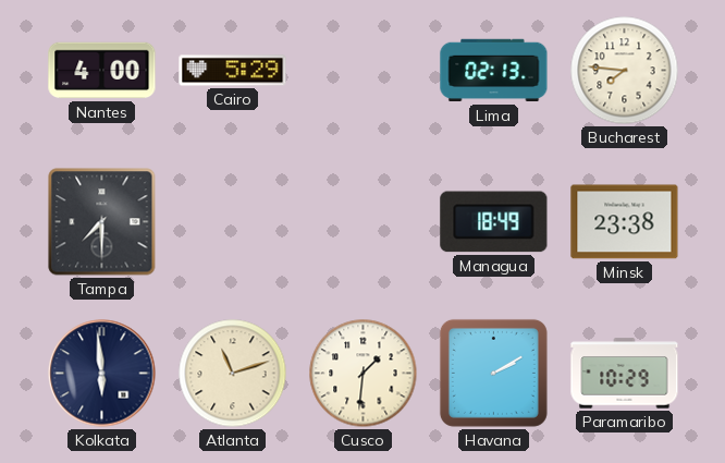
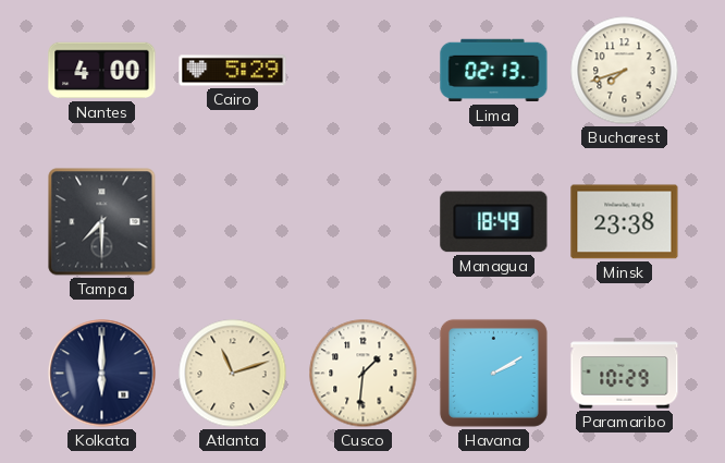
Bucharest: 7:46 -> 7:42 (625, 71)
Kolkata: 5:59 -> 6:00 (102, 374)
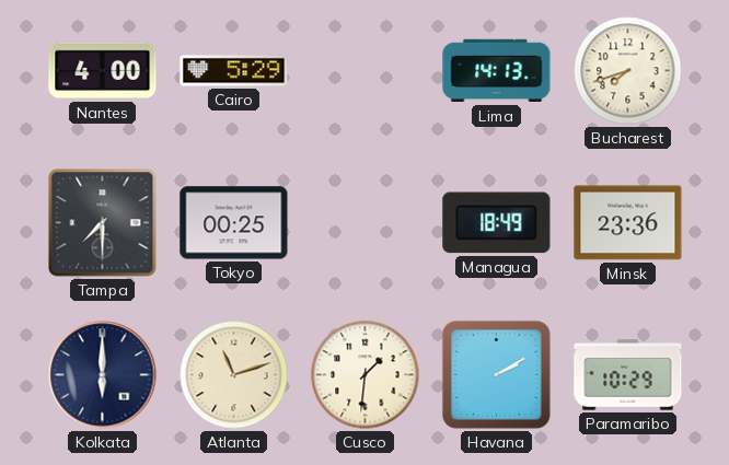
Lima: 02:13 -> 14:13 (497, 71)
Tokyo: none -> 00:25 (234, 223)
Minsk: 23:38 -> 23:36 (628, 223)
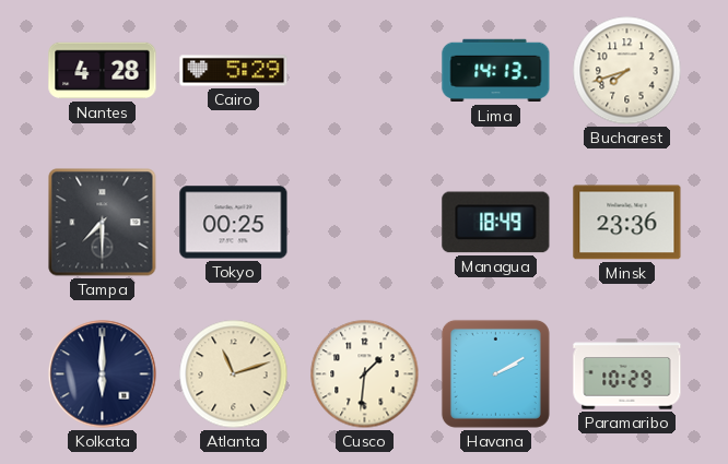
Nantes: 4:00 -> 4:28 (103, 71)
